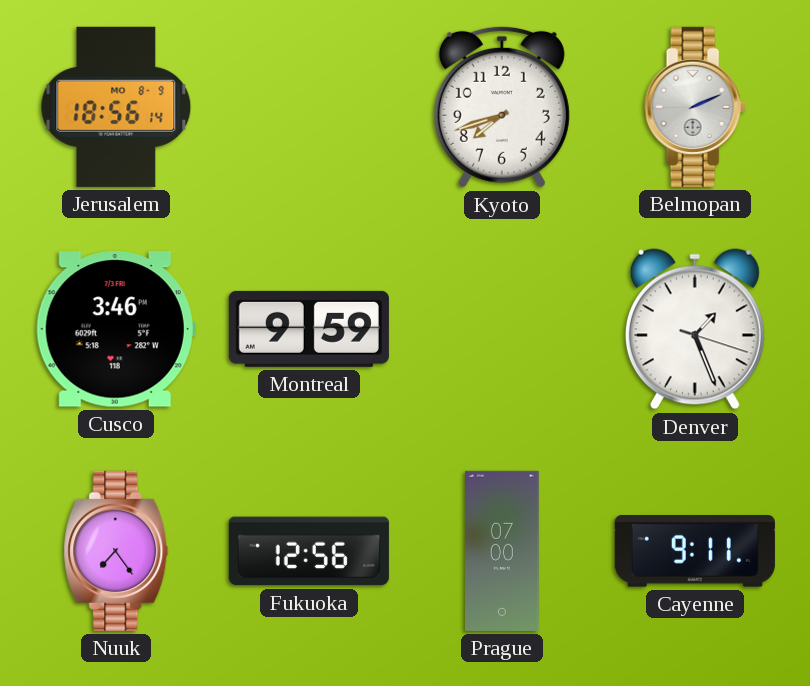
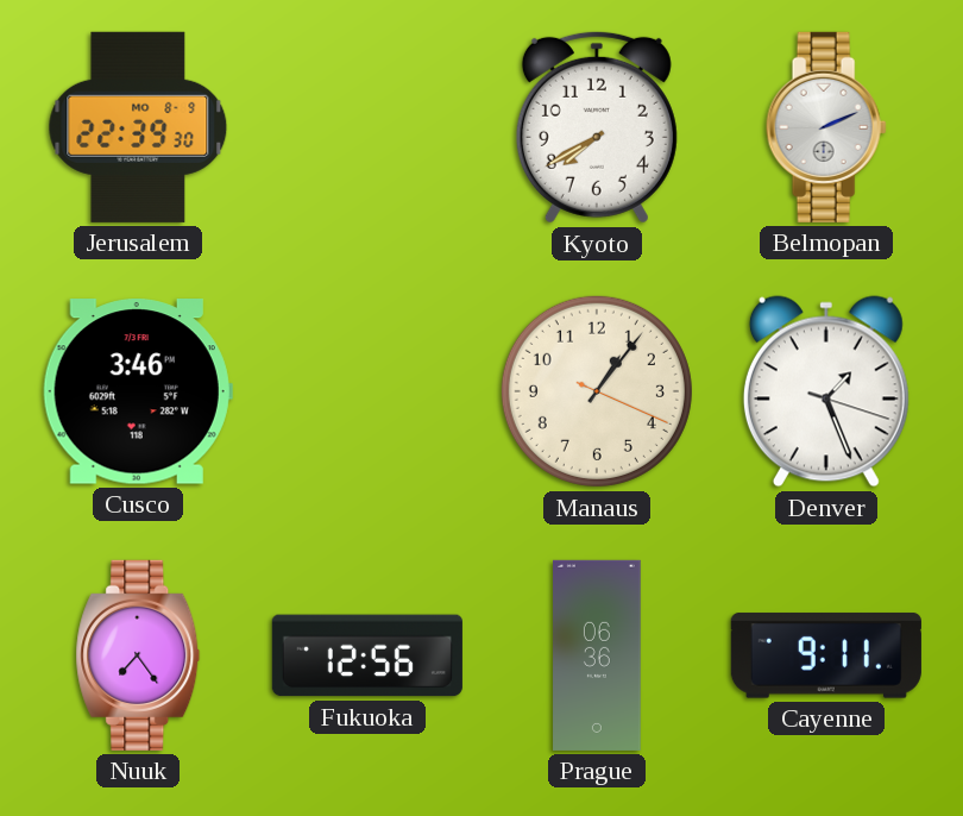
Jerusalem: 18:56 -> 22:39 (138, 127)
Kyoto: 7:42 -> 7:40 (597, 127)
Montreal: 9:59 -> none (309, 329)
Manaus: none -> 1:06 (597, 391)
Prague: 07:00 -> 06:36 (597, 655)
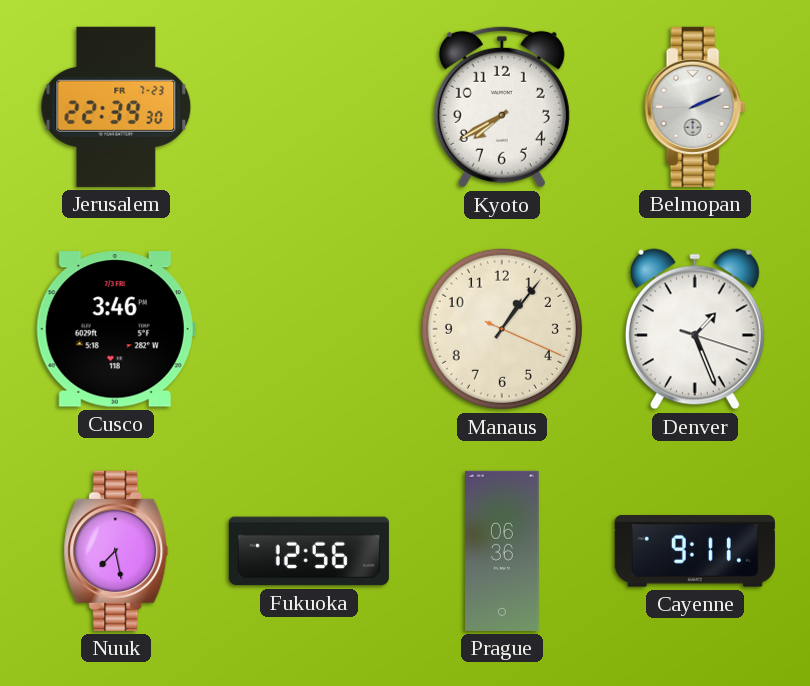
Jerusalem date: MO 8-9 -> FR 7-23 (116, 107)
Nuuk: 7:24 -> 7:28 (116, 551)
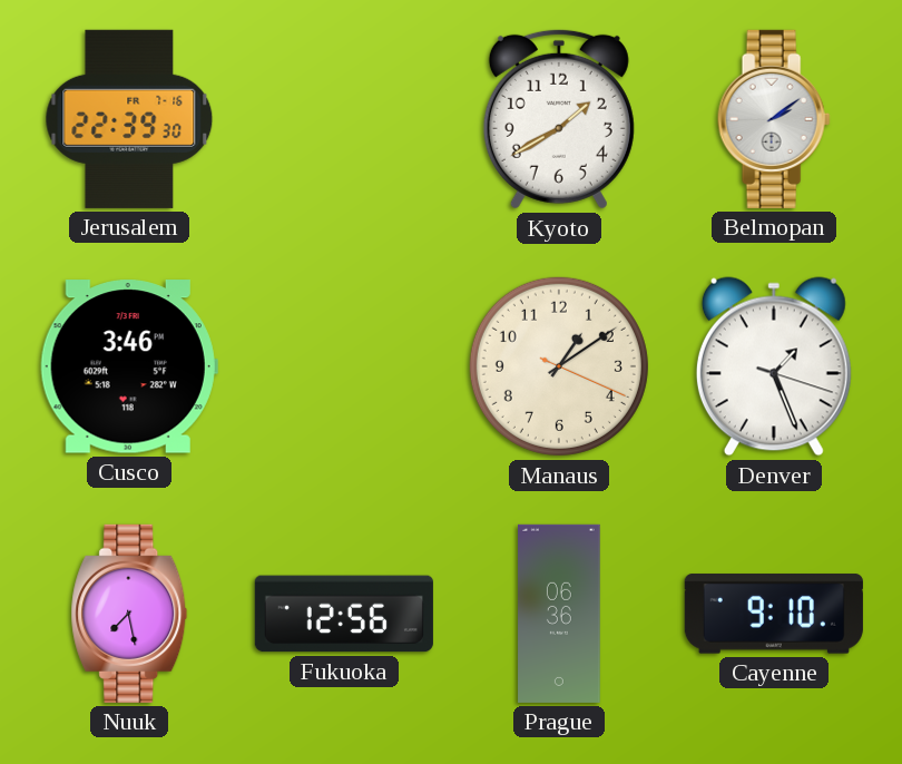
Jerusalem date: FR 7-23 -> FR 7-16 (129, 119)
Kyoto: 7:40 -> 1:40 (559, 119)
Belmopan: 2:11 -> 2:09 (774, 119)
Manaus: 1:06 -> 1:09 (559, 366)
Cayenne: 9:11 -> 9:10 (774, 614)
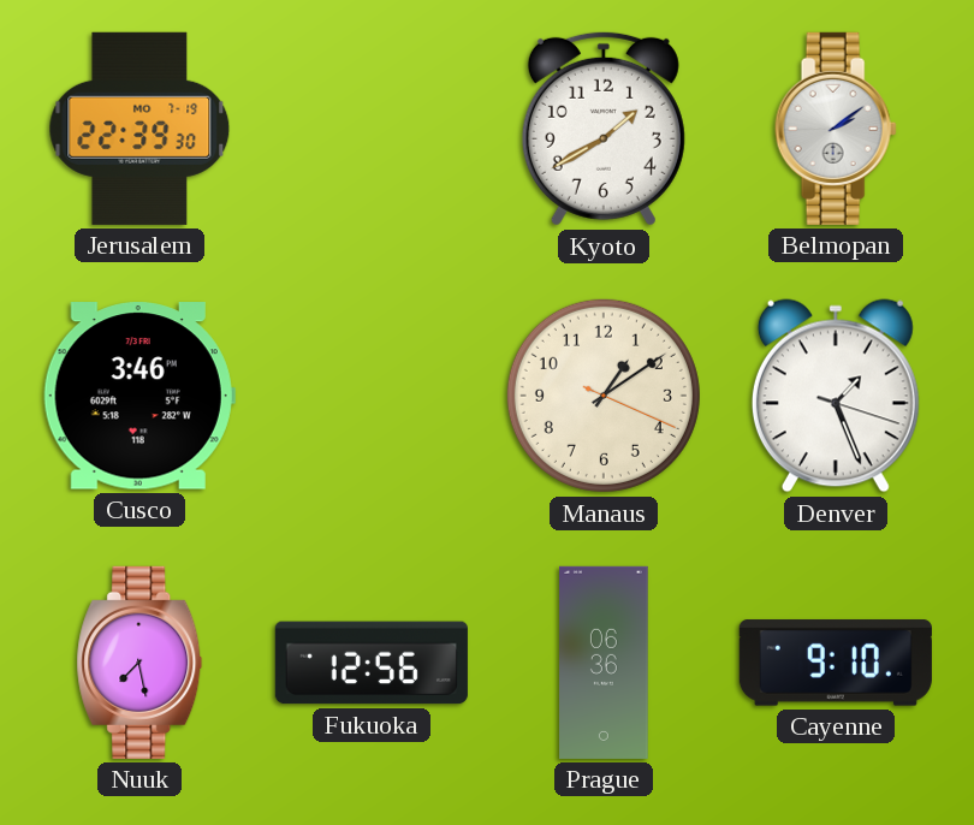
Jerusalem date: FR 7-16 -> MO 7-19 (139, 129)
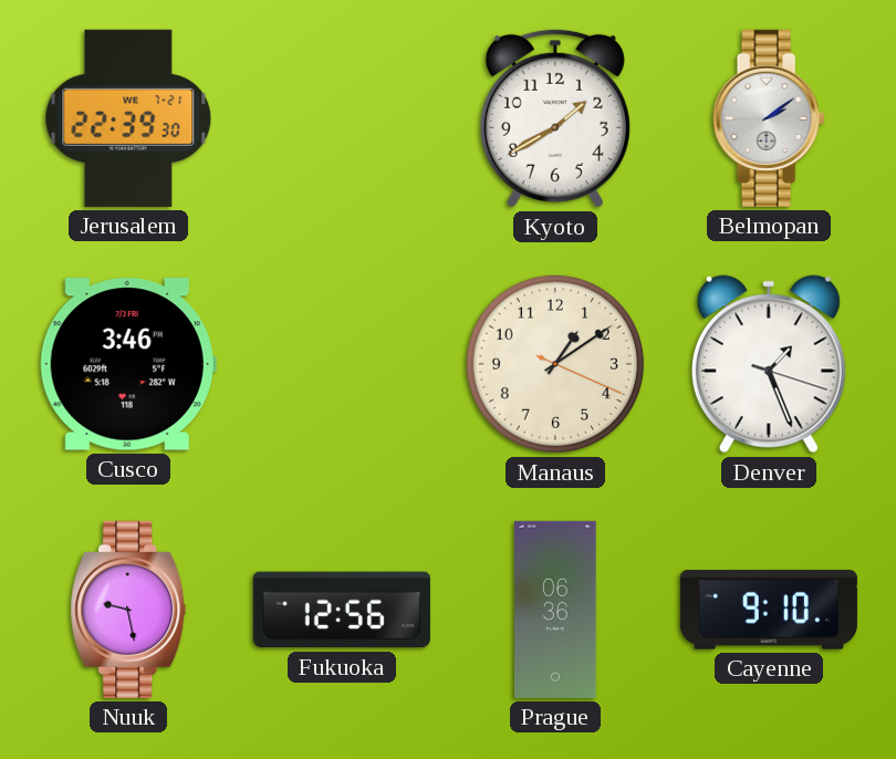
Jerusalem date: MO 7-19 -> WE 7-21 (128, 118)
Nuuk: 7:28 -> 9:28 (128, 610)
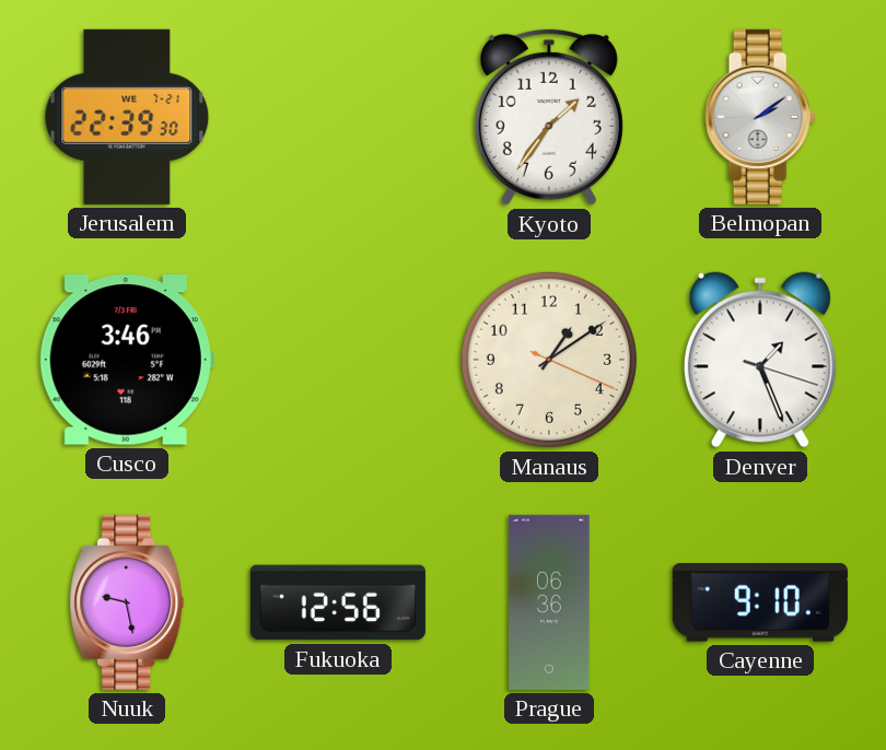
Kyoto: 1:40 -> 1:36 (549, 117)
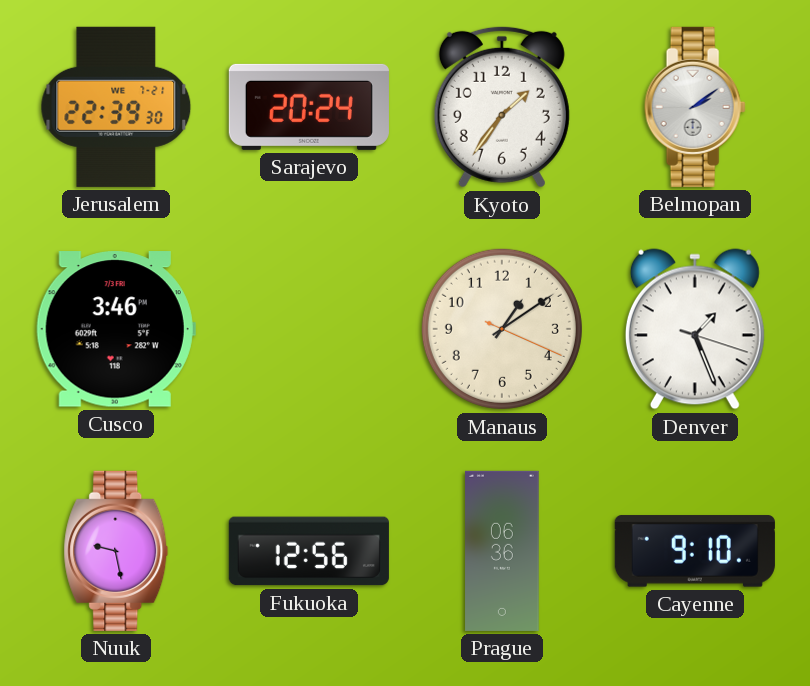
Sarajevo: none -> 20:24 (309, 107)
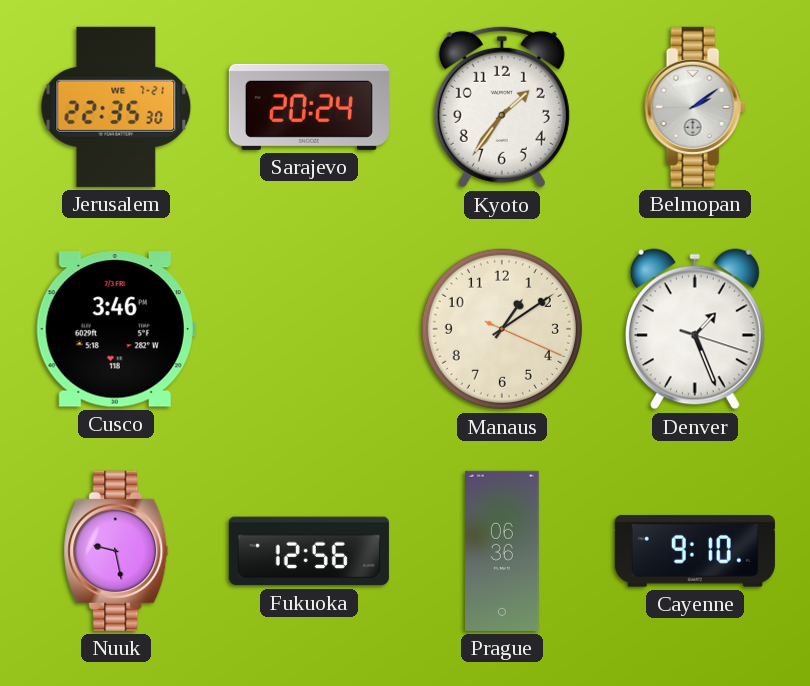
Jerusalem: 22:39 -> 22:35 (116, 107)
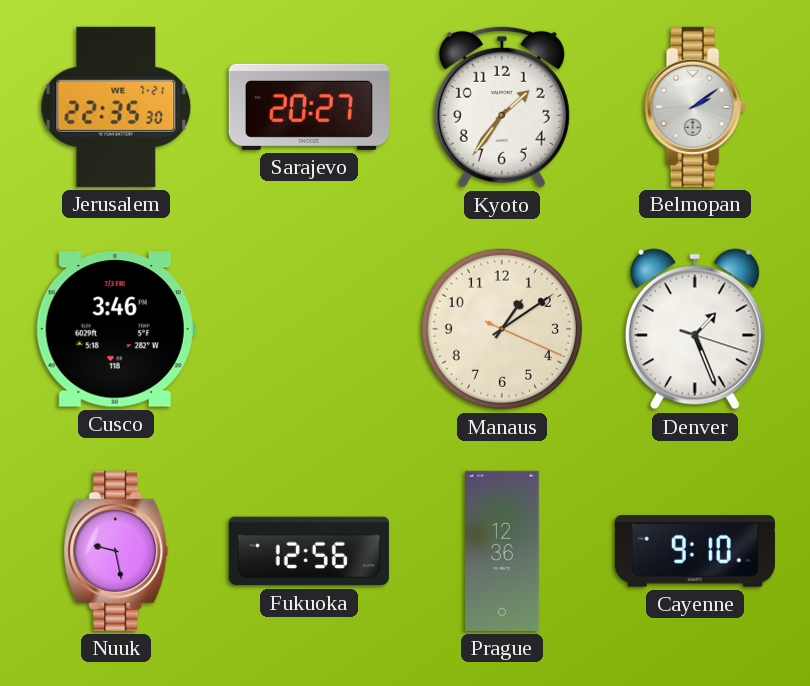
Sarajevo: 20:24 -> 20:27 (309, 107)
Prague: 06:36 -> 12:36 (502, 551)
